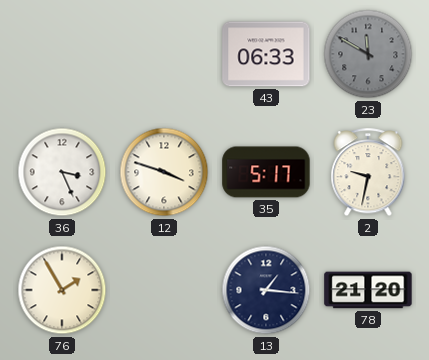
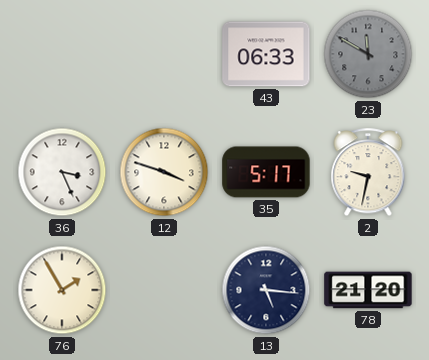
13: 1:16 -> 5:16 (266, 290)
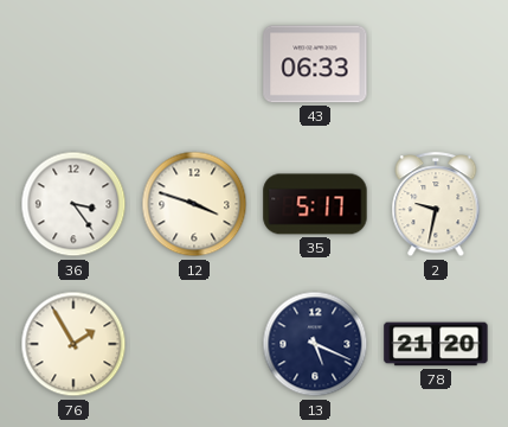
23: 11:50 -> none (368, 54)
36: 3:26 -> 3:24 (73, 204)
13: 5:16 -> 5:19 (315, 344)
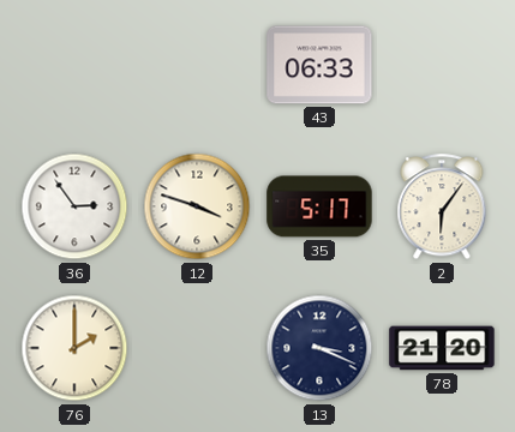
36: 3:24 -> 2:54 (74, 206)
2: 9:32 -> 6:06 (442, 208)
76: 1:55 -> 2:00 (74, 348)
13: 5:19 -> 3:19 (319, 348)
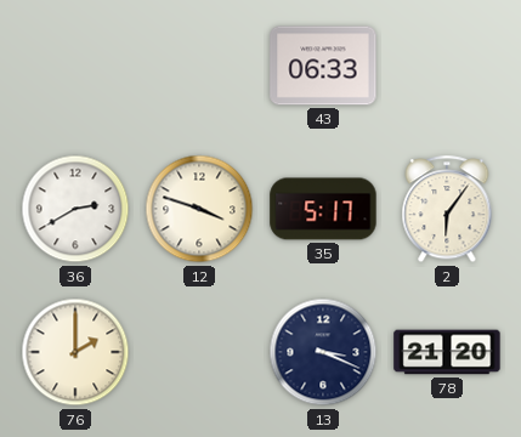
36: 2:54 -> 2:40 (75, 209)
